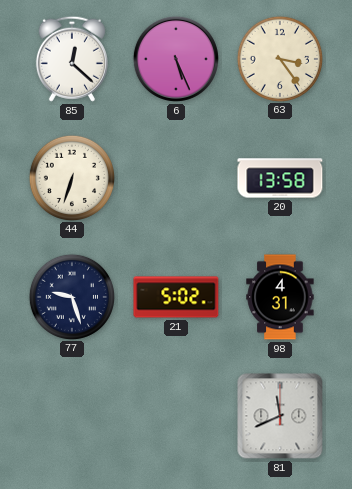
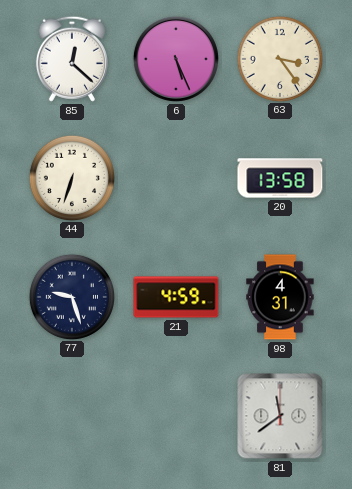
21: 5:02 -> 4:59 (176, 297)
81: 11:41 -> 11:39 (280, 416)
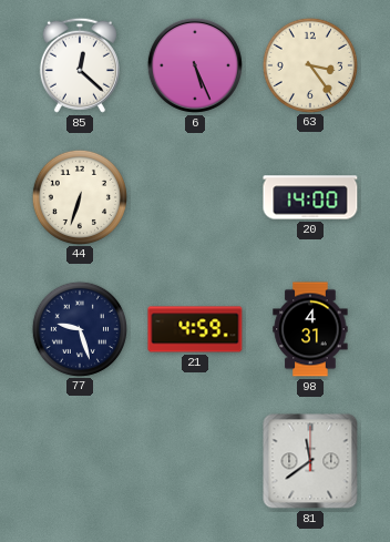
20: 13:58 -> 14:00 (310, 197)
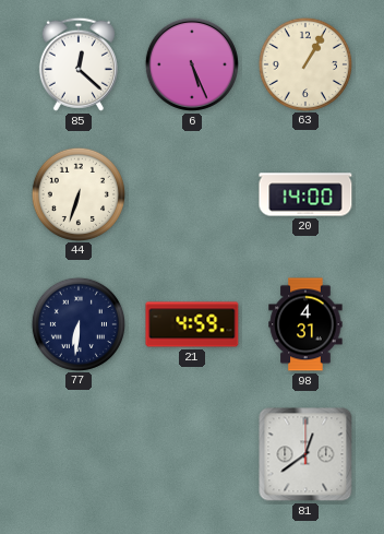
63: 3:24 -> 1:05 (304, 63)
77: 9:27 -> 6:31 (77, 323)
81: 11:39 -> 12:39 (305, 454)
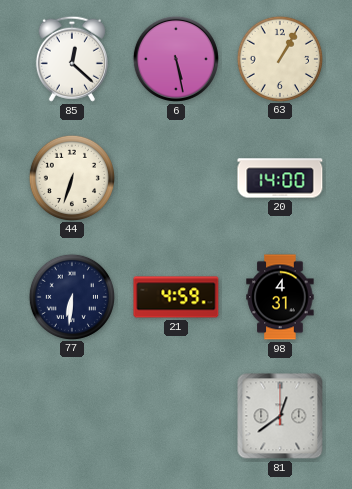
6: 5:26 -> 5:28 (176, 59)
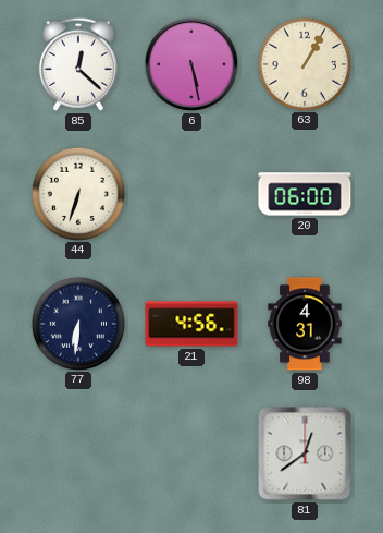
20: 14:00 -> 06:00 (305, 194)
21: 4:59 -> 4:56 (191, 324)
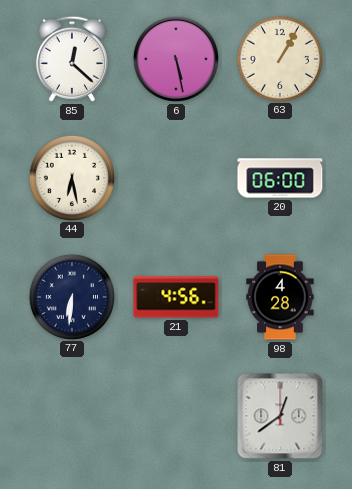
44: 6:33 -> 6:28 (71, 177)
98: 4:31 -> 4:28 (280, 297)
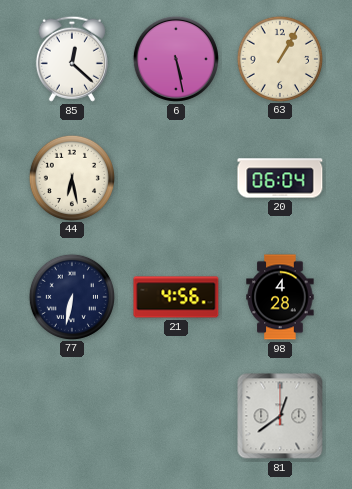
20: 06:00 -> 06:04 (280, 178)
77: 6:31 -> 6:32 (71, 296)
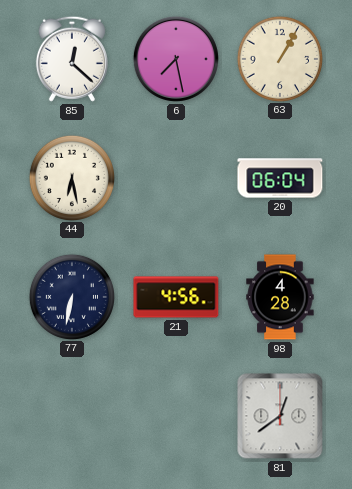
6: 5:28 -> 7:28 (176, 59)
